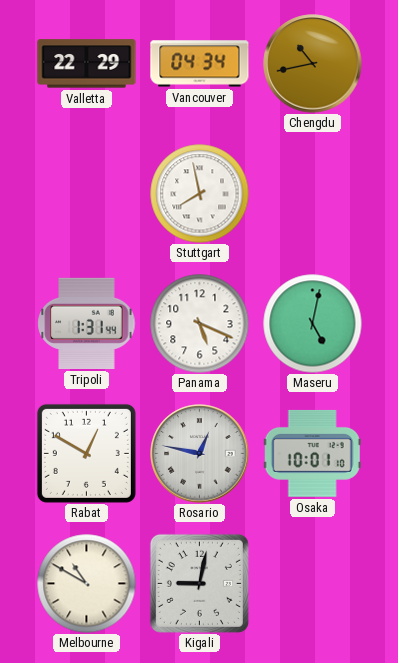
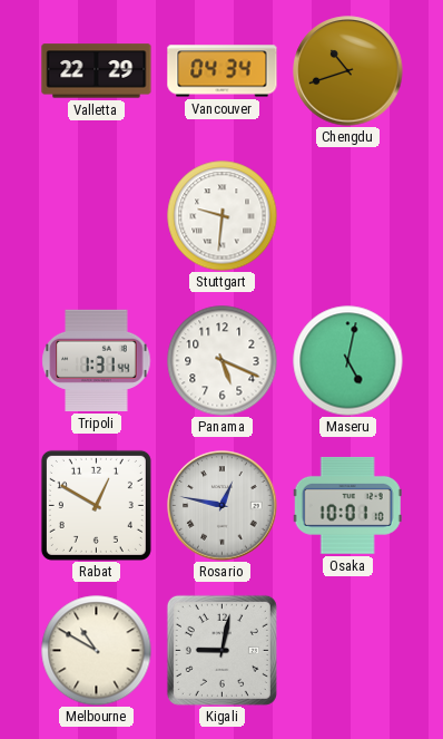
Chengdu: 10:43 -> 10:42 (348, 71)
Stuttgart: 7:58 -> 9:31 (223, 216)
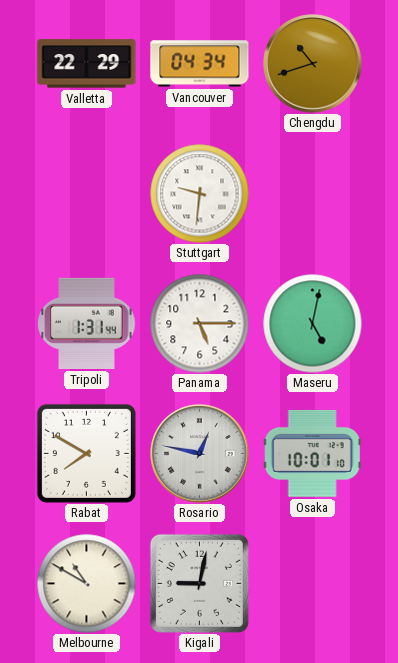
Panama: 5:19 -> 5:15 (200, 324)
Rabat: 12:50 -> 7:50 (86, 453)
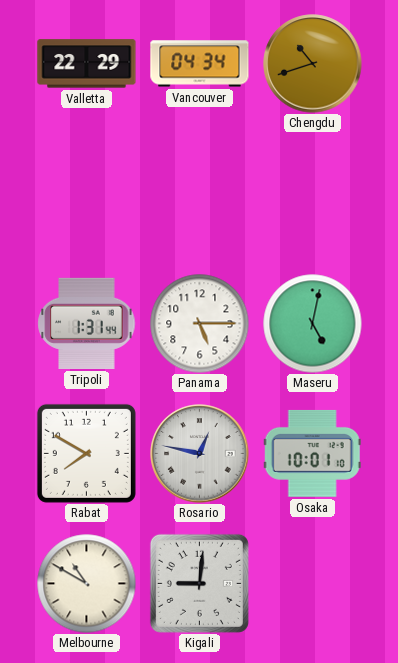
Stuttgart: 9:31 -> none (200, 194)
Kigali: 9:02 -> 9:01 (199, 583)
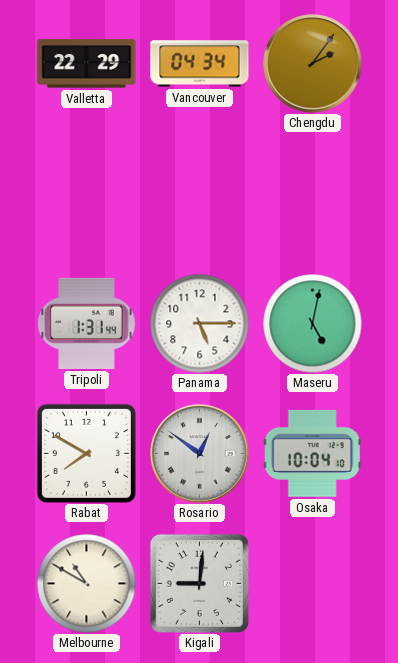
Chengdu: 10:42 -> 2:06 (313, 64)
Rosario: 12:47 -> 12:51 (200, 454)
Osaka: 10:01 -> 10:04 (312, 453)
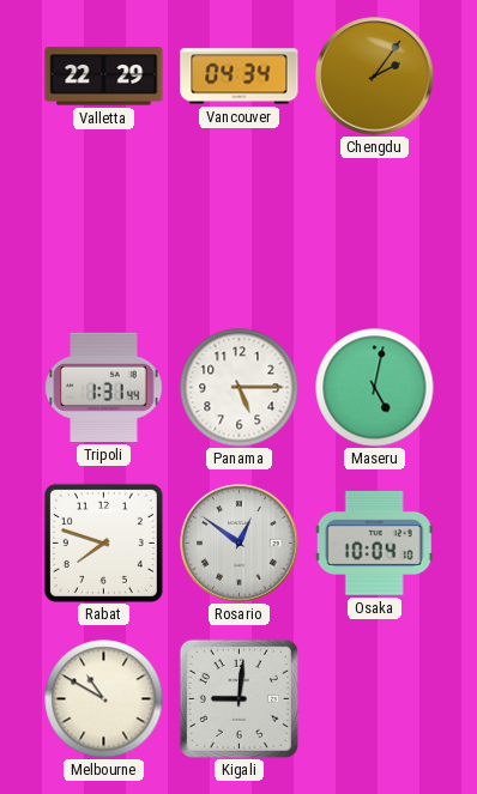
Rabat: 7:50 -> 7:48 (103, 543)
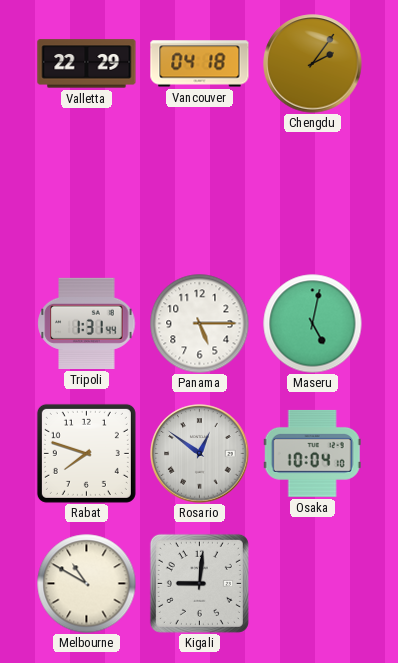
Vancouver: 04:34 -> 04:18 (200, 64)
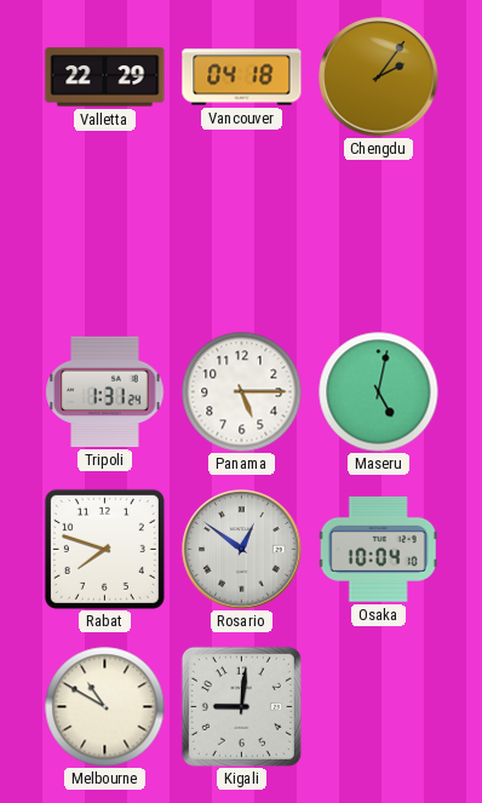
Tripoli: 1:31:44 -> 1:31:24 (105, 391)
